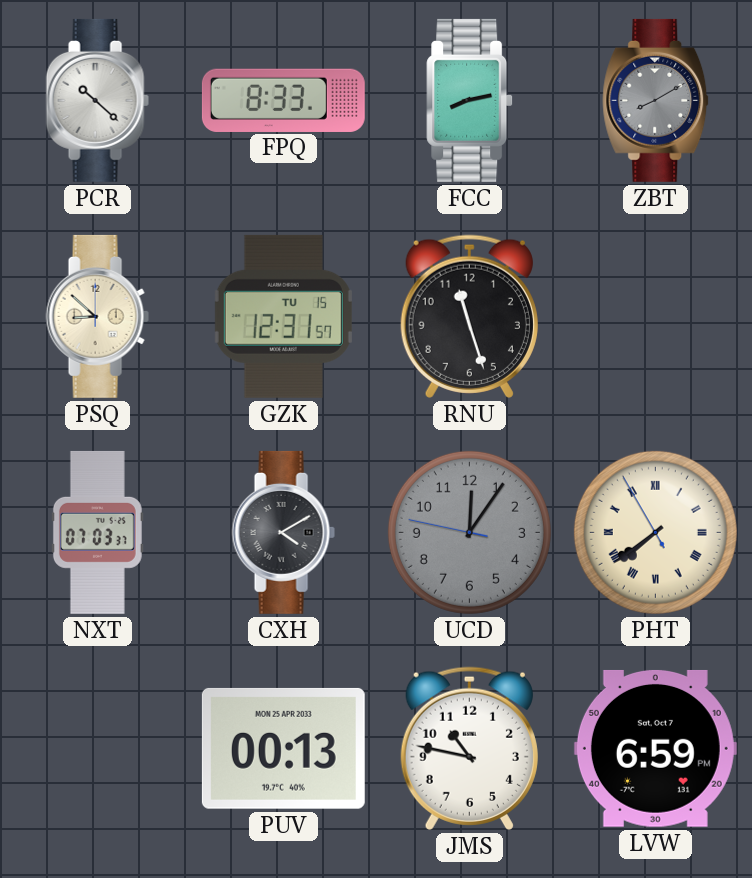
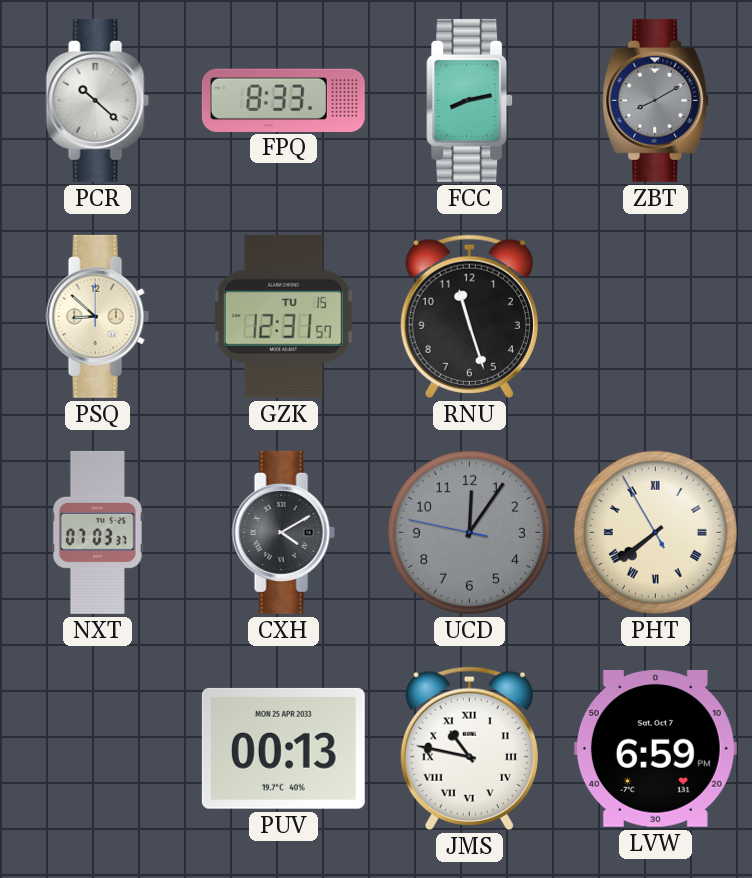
JMS numerals: Arabic -> Roman (469, 748)
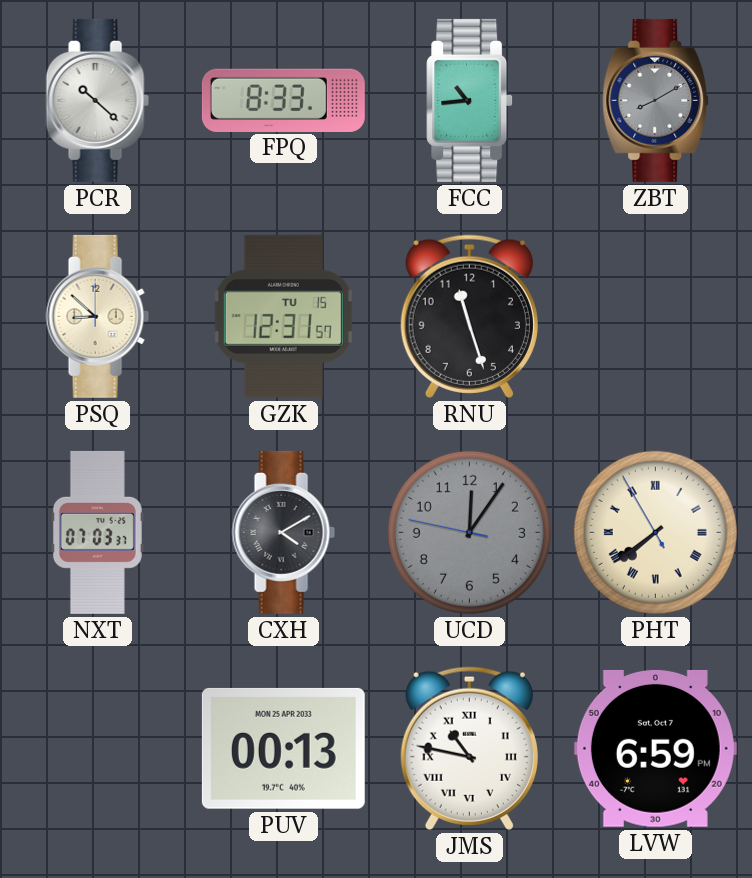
FCC: 8:13 -> 10:44 (470, 100)
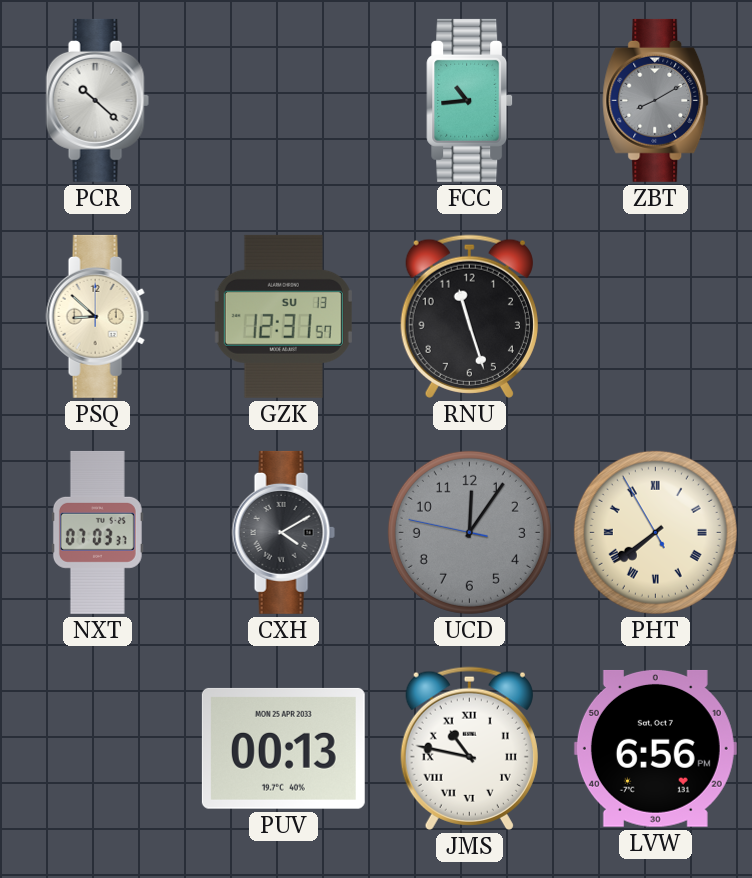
FPQ: 8:33 -> none (283, 100)
GZK date: TU 15 -> SU 13 (283, 316)
LVW: 6:59 -> 6:56 (655, 748)
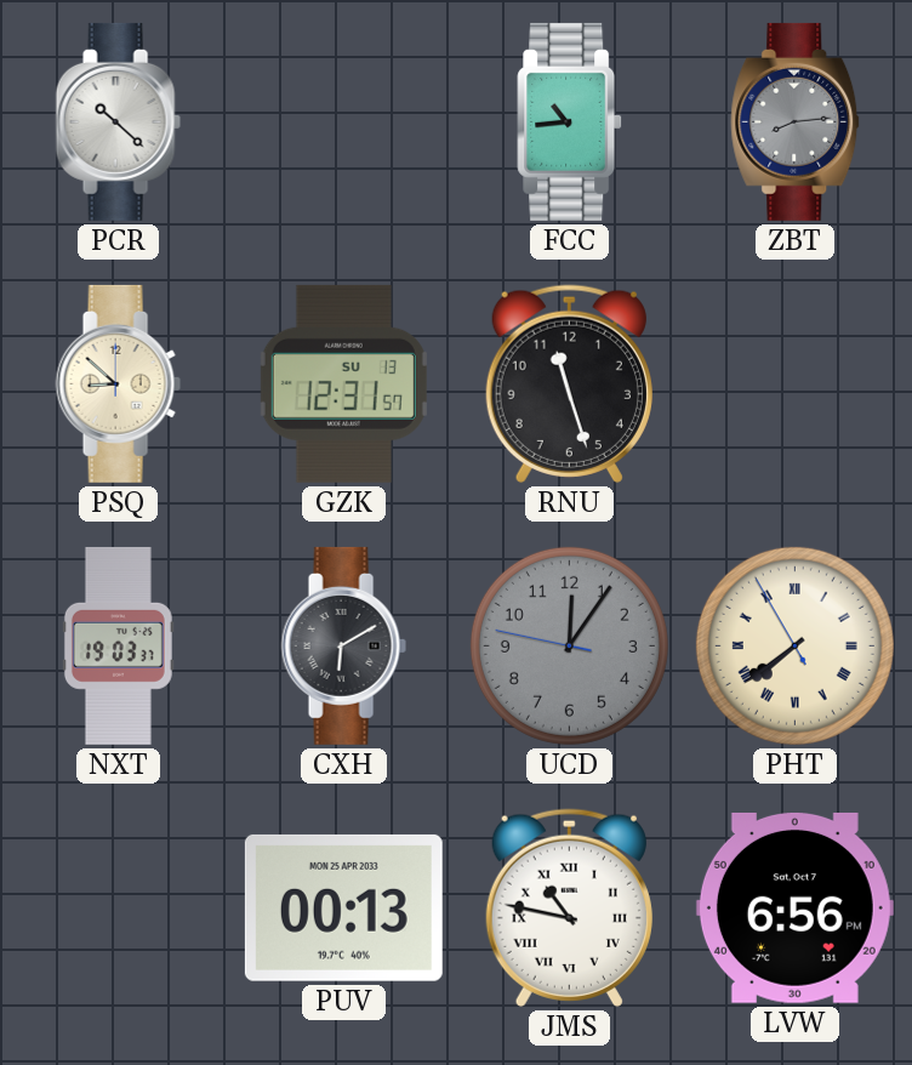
ZBT: 8:10 -> 8:14 (796, 121)
NXT: 07:03 -> 19:03 (118, 645)
CXH: 4:10 -> 6:10 (343, 645)
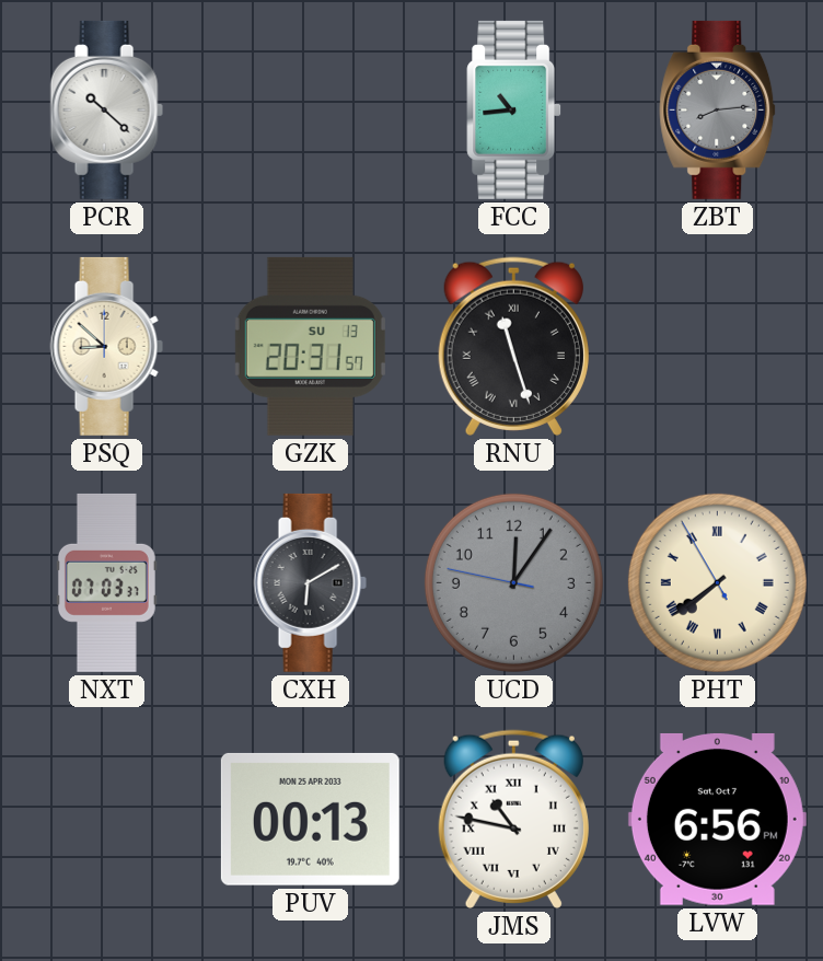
GZK: 12:31 -> 20:31 (310, 346)
RNU numerals: Arabic -> Roman (513, 346)
NXT: 19:03 -> 07:03 (106, 582)
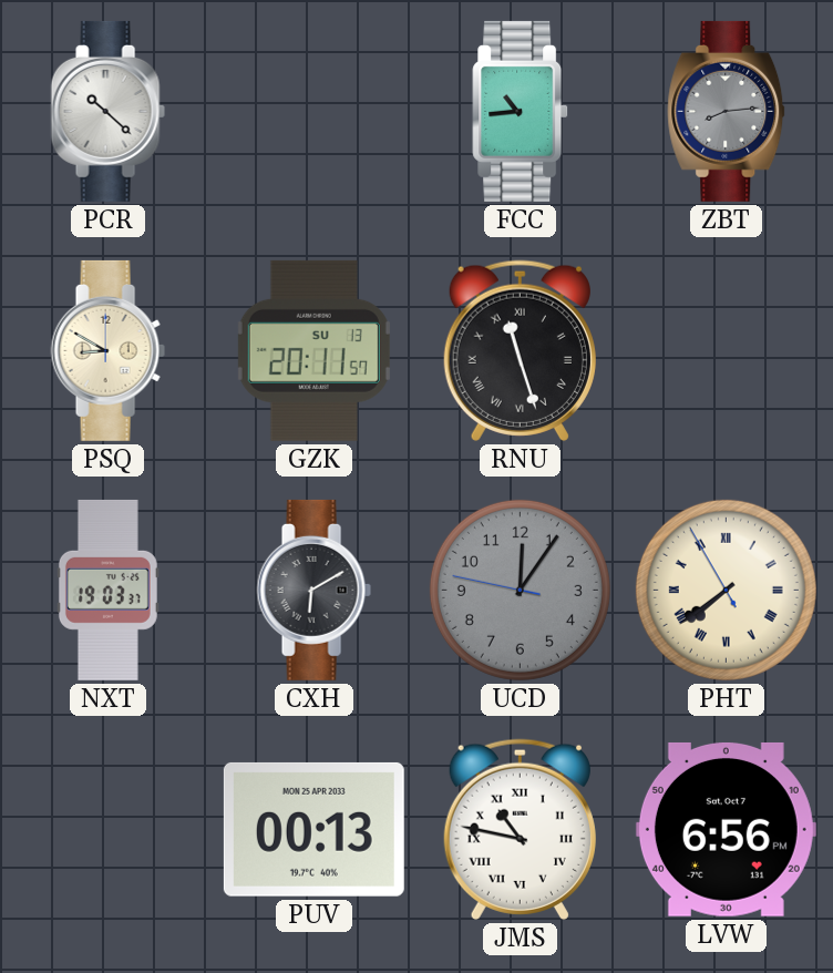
PSQ: 8:52 -> 8:50 (107, 350)
GZK: 20:31 -> 20:11 (313, 350)
NXT: 07:03 -> 19:03 (107, 590)
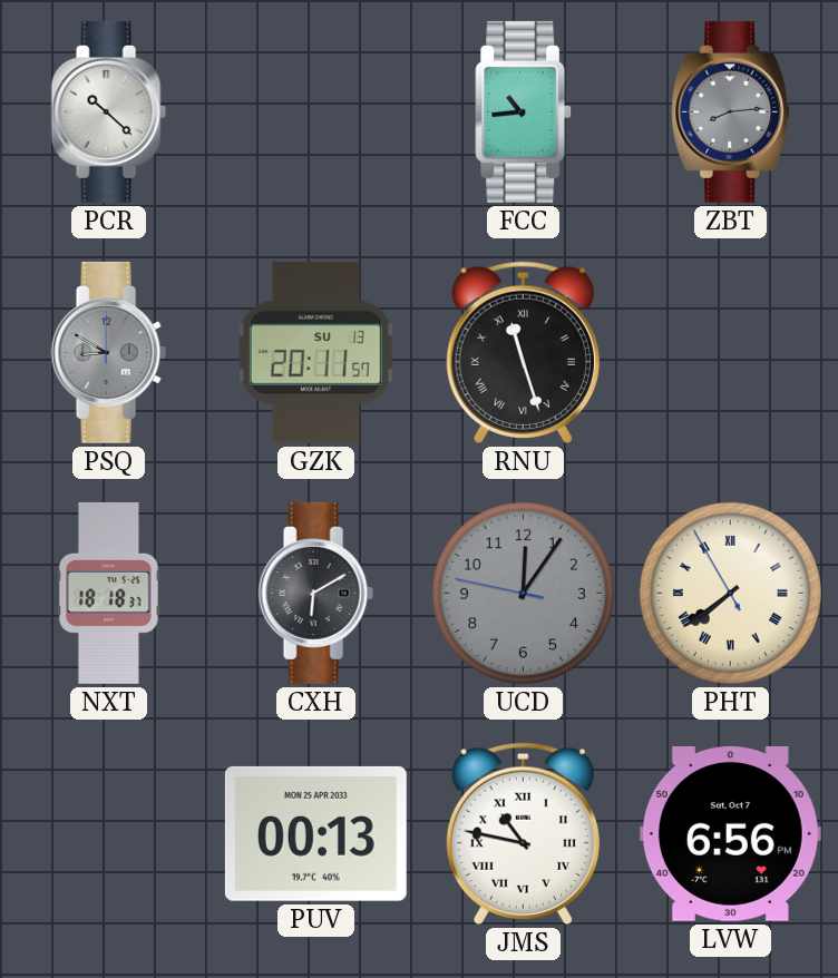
PSQ dial: cream -> grey (108, 352)
NXT: 19:03 -> 18:18 (108, 593)
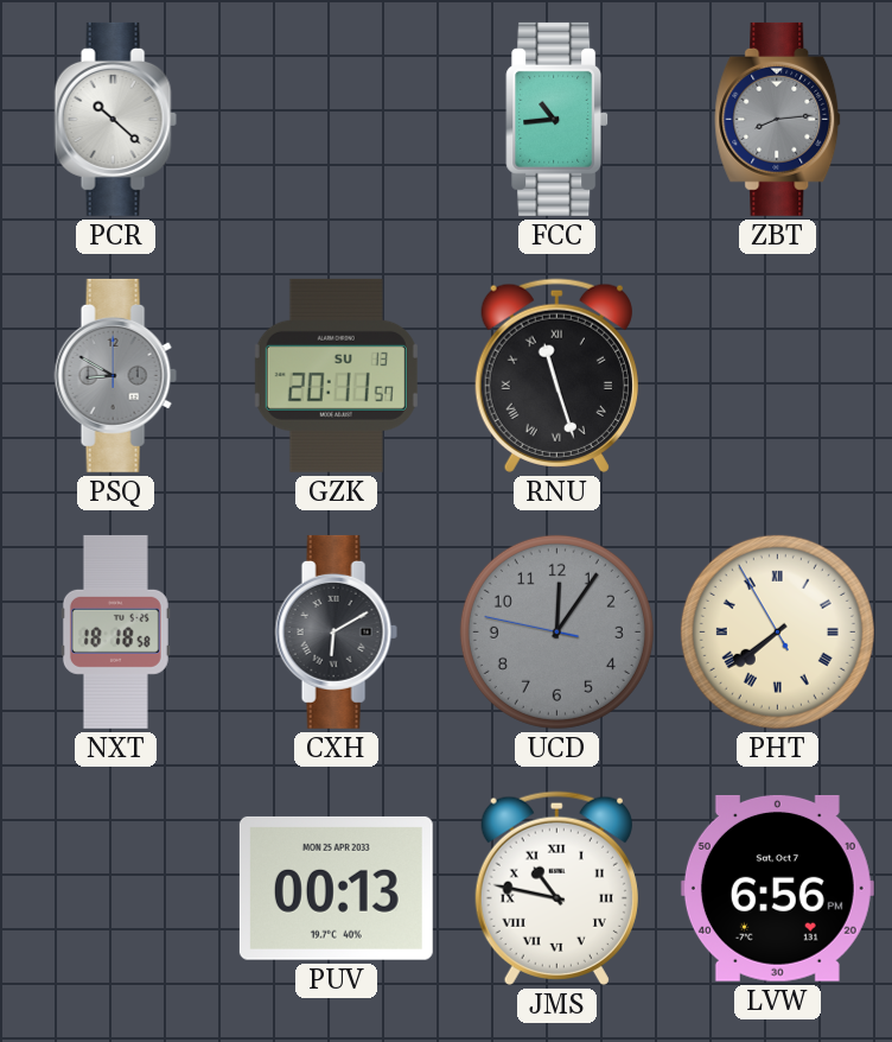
NXT: 18:18:37 -> 18:18:58 (115, 631)
